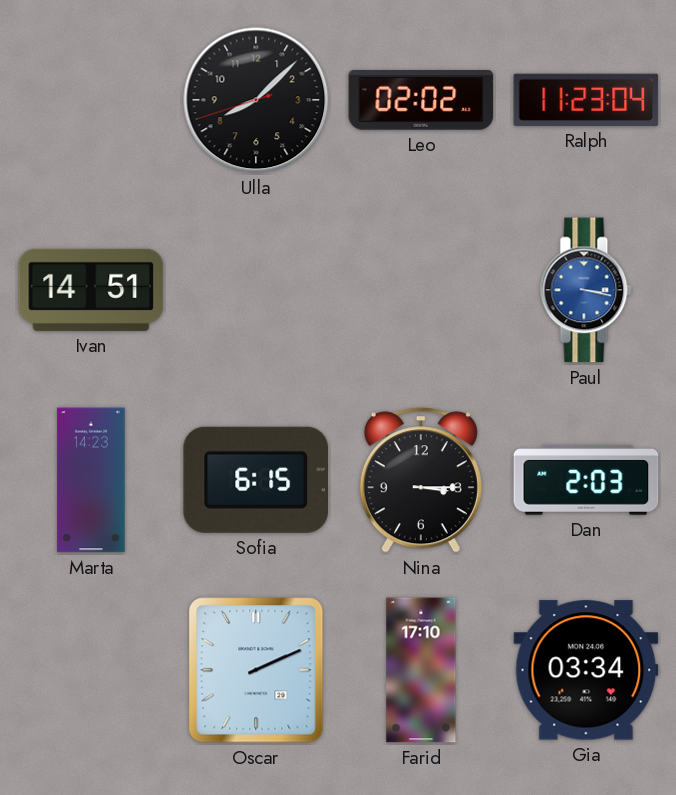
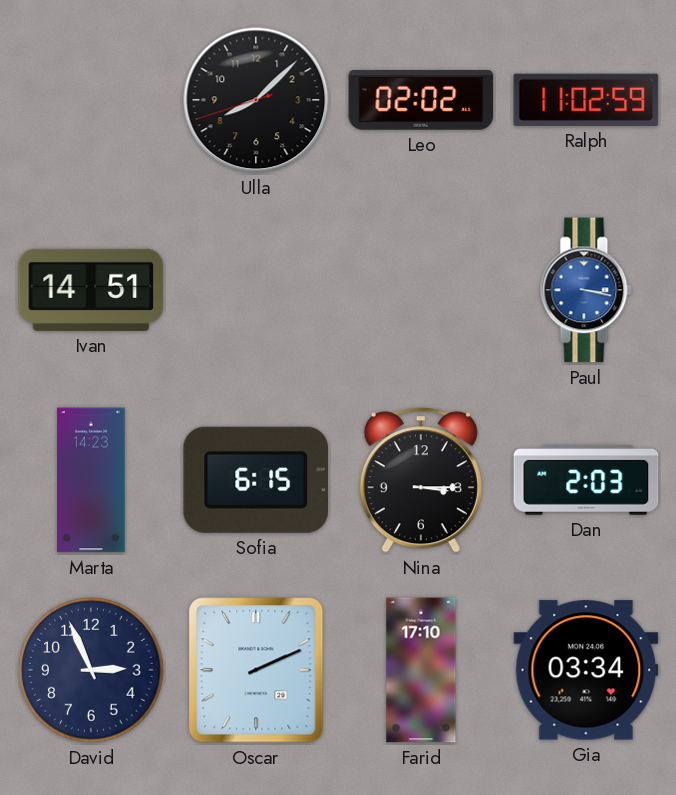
Ralph: 11:23 -> 11:02 (586, 100)
David: none -> 2:56 (91, 670)
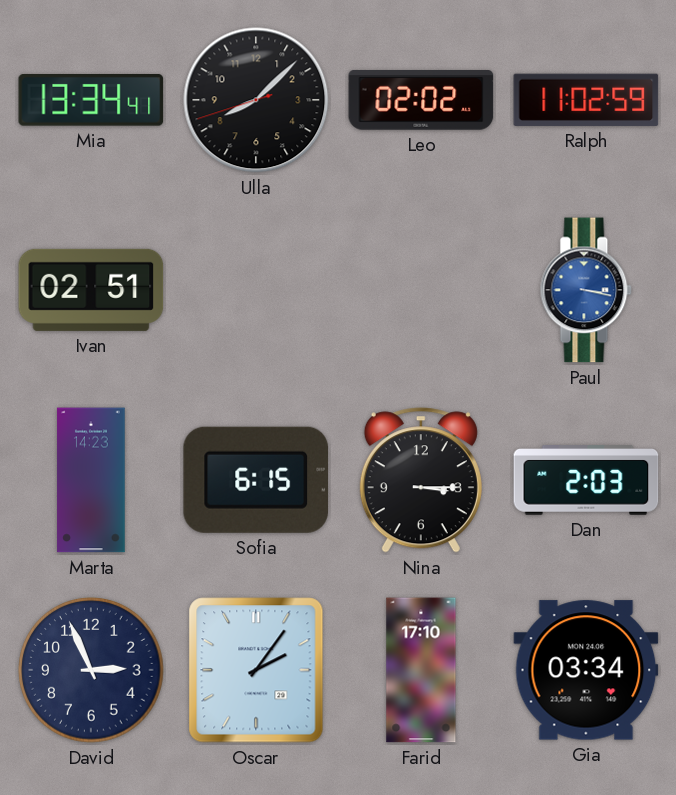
Mia: none -> 13:34 (91, 101)
Ivan: 14:51 -> 02:51 (91, 290)
Oscar: 2:11 -> 2:06 (256, 670)
